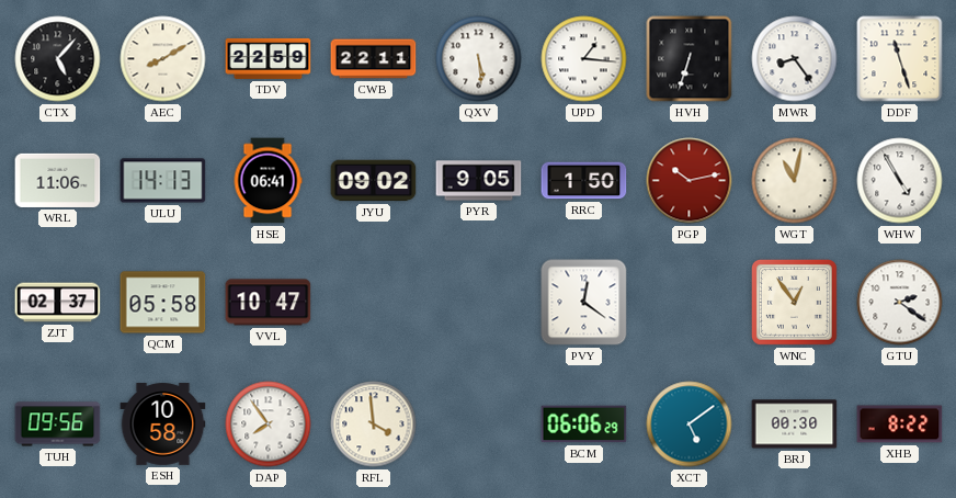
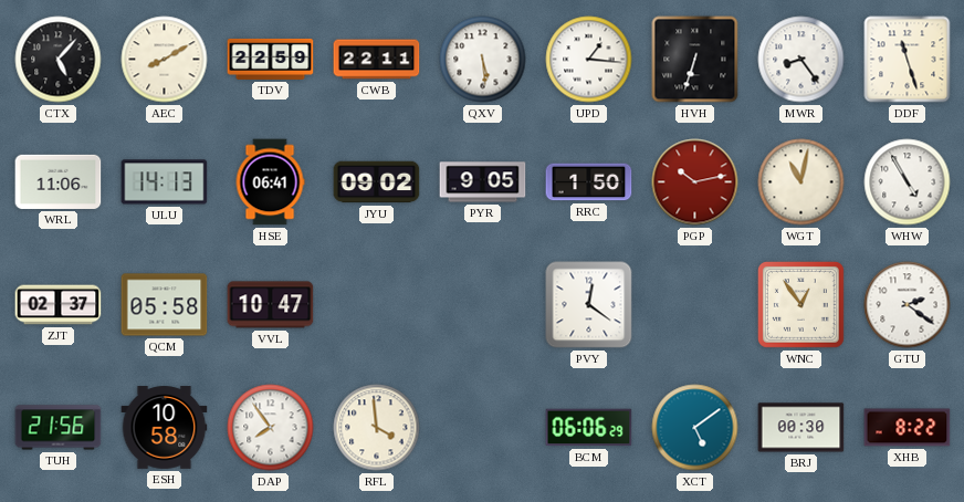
TUH: 09:56 -> 21:56 (59, 428)
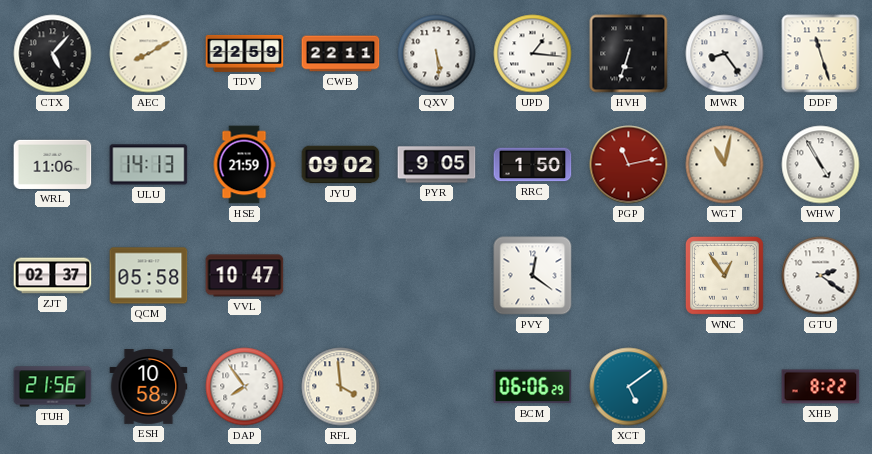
HSE: 06:41 -> 21:59 (244, 165)
PGP: 10:13 -> 11:13 (629, 165)
BRJ: 00:30 -> none (801, 428)
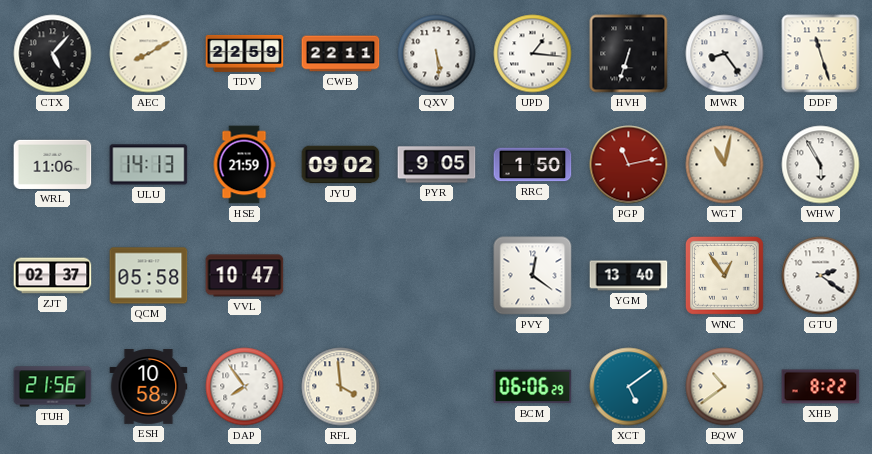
WHW: 4:55 -> 5:55 (821, 165)
YGM: none -> 13:40 (629, 276)
BQW: none -> 10:39 (725, 387)
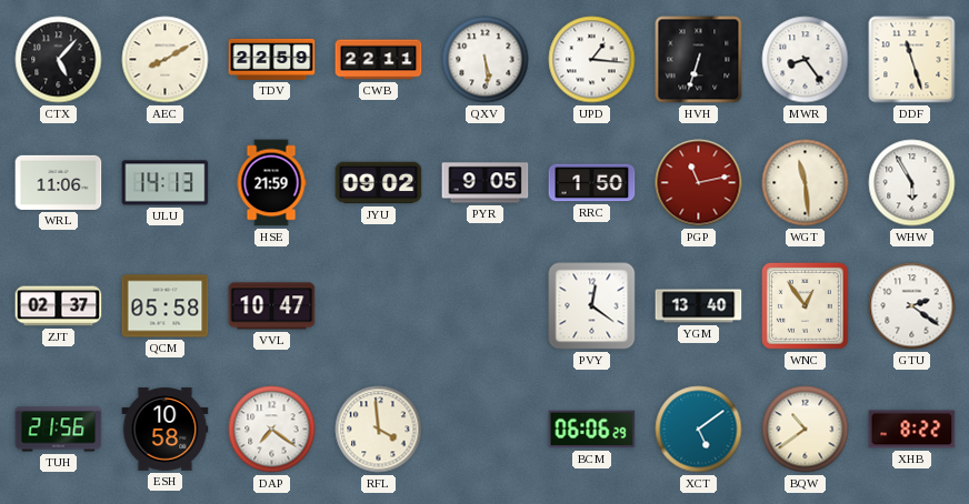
WGT: 11:02 -> 11:29 (806, 183)
DAP: 7:54 -> 7:21 (272, 430)
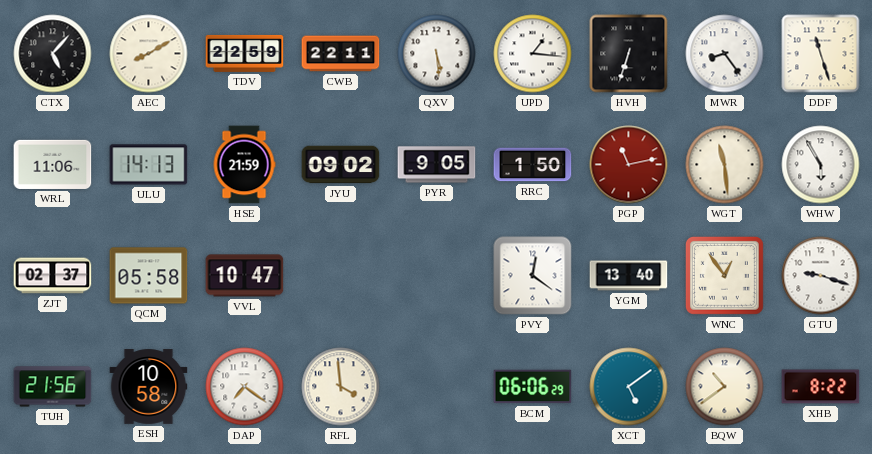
GTU: 2:21 -> 9:18 (821, 276)
